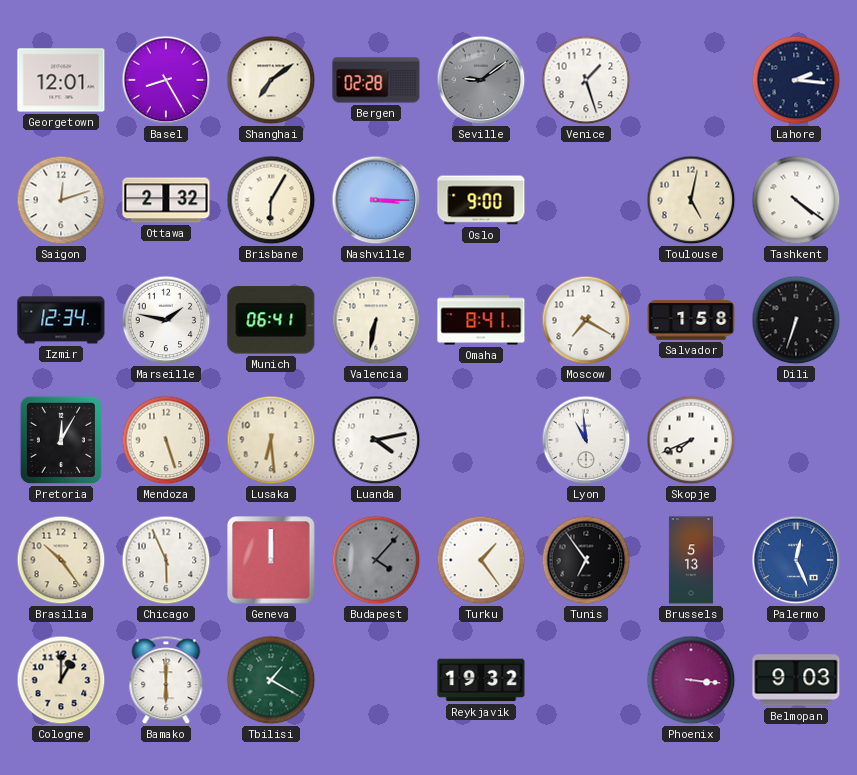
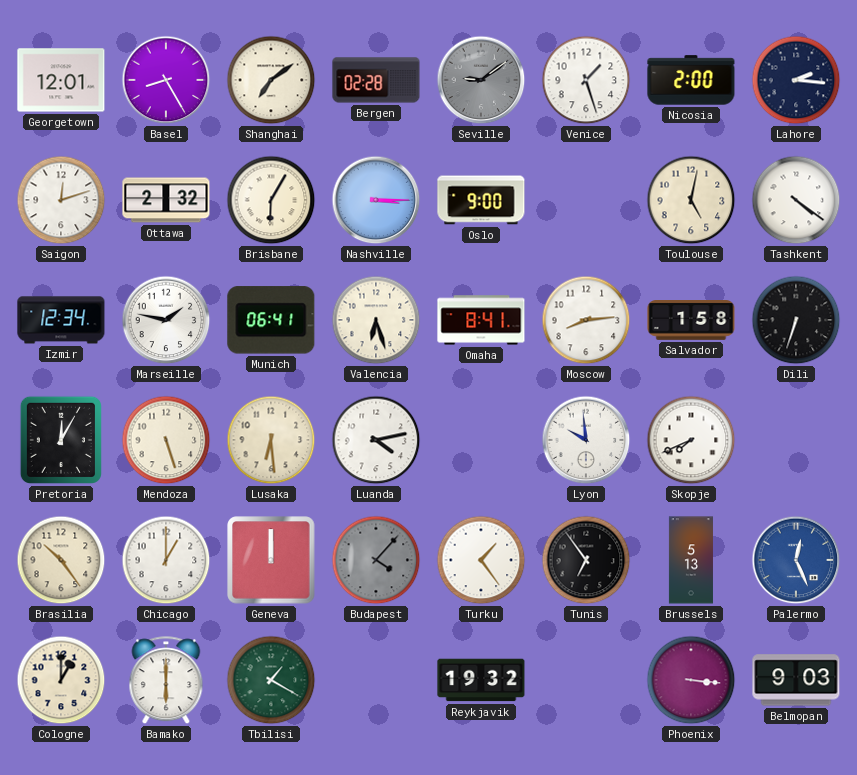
Nicosia: none -> 2:00 (691, 80)
Valencia: 6:32 -> 6:27 (376, 320)
Moscow: 7:20 -> 8:14 (586, 320)
Lyon: 10:59 -> 9:59 (586, 440)
Chicago: 5:56 -> 1:00 (166, 560)
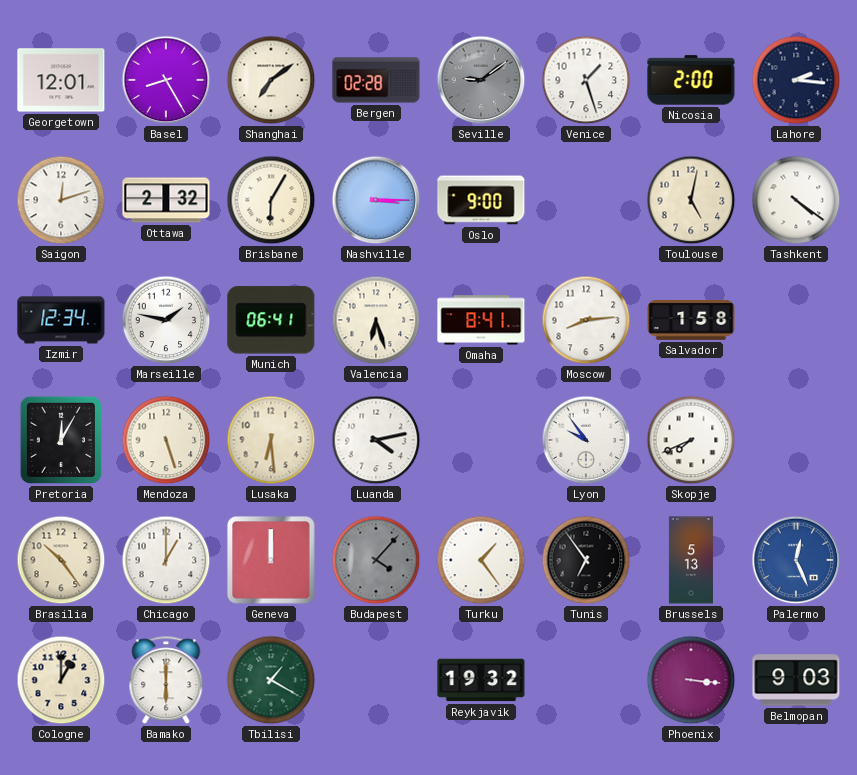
Dili: 6:33 -> none (796, 320)
Lyon: 9:59 -> 9:54 (586, 440)
